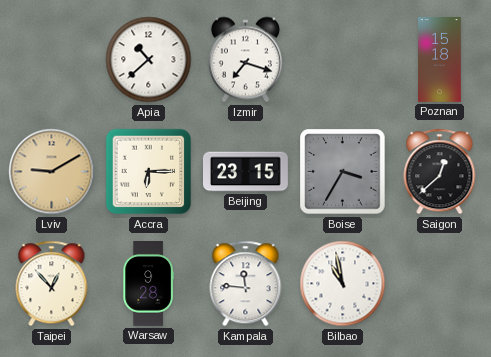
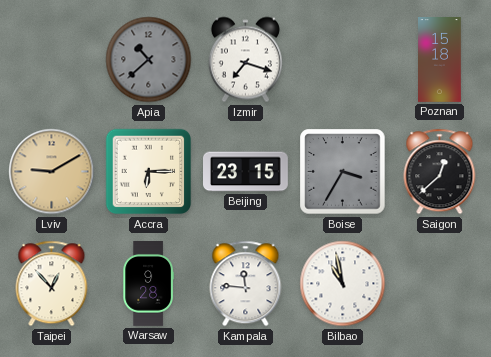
Apia dial: white -> grey (149, 60)
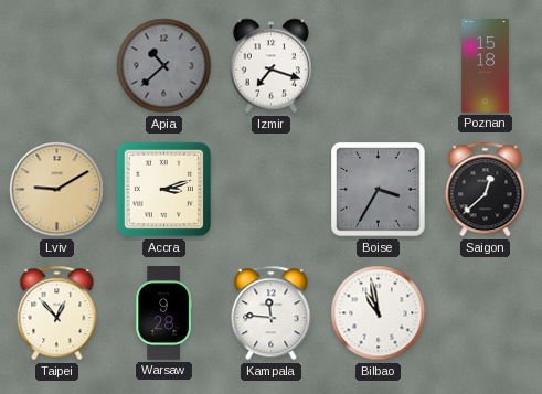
Accra: 6:15 -> 3:12 (164, 190)
Beijing: 23:15 -> none (246, 172)
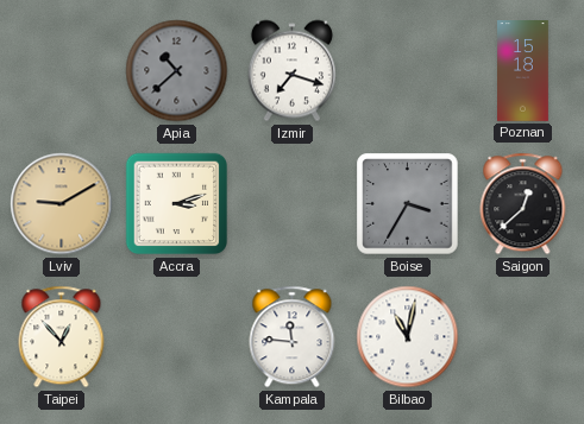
Warsaw: 9:28 -> none (163, 313)
Bilbao: 10:58 -> 11:02 (408, 337)
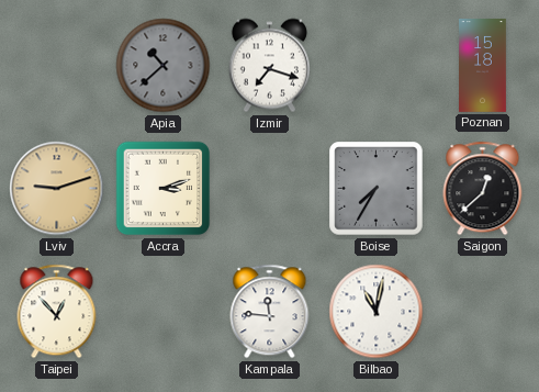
Lviv: 9:10 -> 9:12 (57, 189)
Boise: 3:35 -> 7:35 (377, 189)
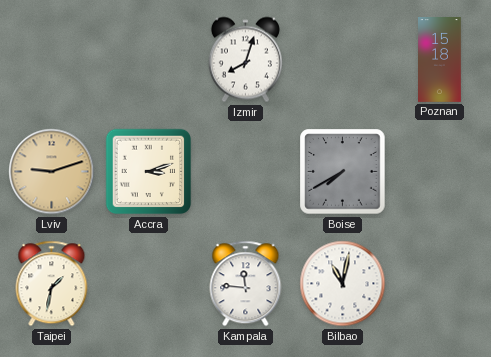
Apia: 10:38 -> none (164, 66)
Izmir: 7:18 -> 8:03 (245, 60)
Boise: 7:35 -> 7:40 (343, 172)
Saigon: 12:38 -> none (483, 189)
Taipei: 12:53 -> 1:32 (52, 284)
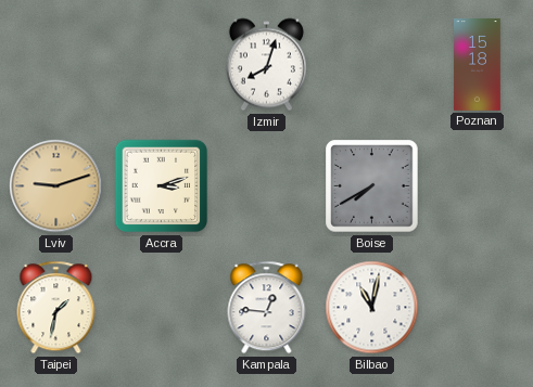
Kampala: 11:46 -> 12:46 (267, 308)
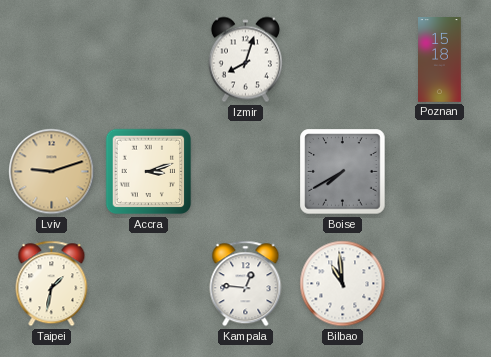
Bilbao: 11:02 -> 10:59 (343, 284)
